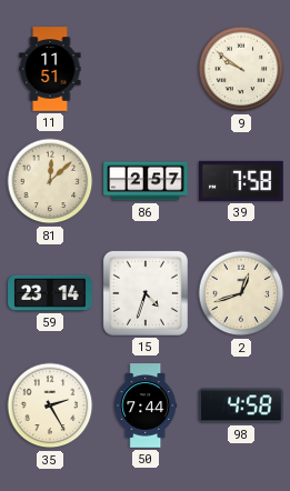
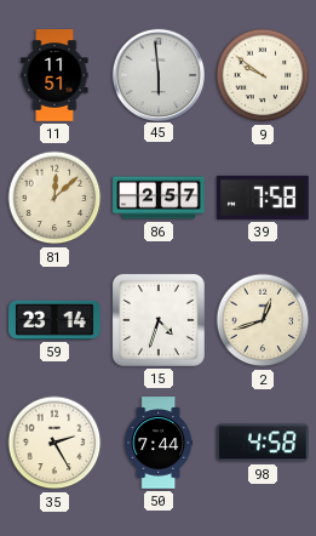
45: none -> 5:59 (157, 74)
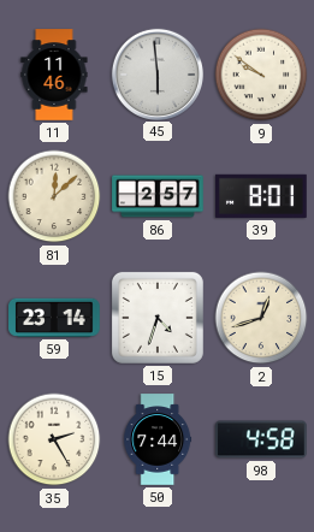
11: 11:51 -> 11:46 (54, 75)
39: 7:58 -> 8:01 (261, 196)
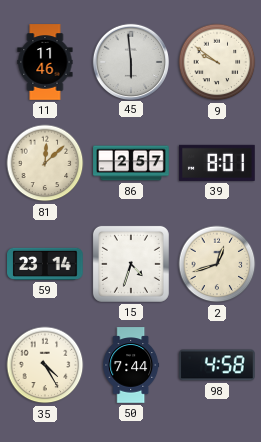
35: 2:25 -> 4:25 (45, 365)
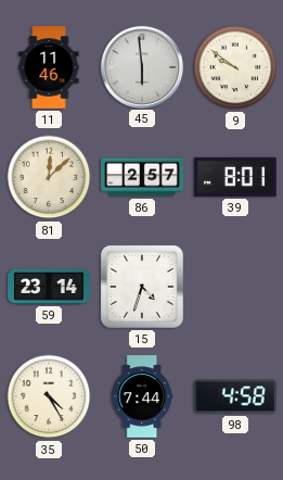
2: 12:42 -> none (217, 264)
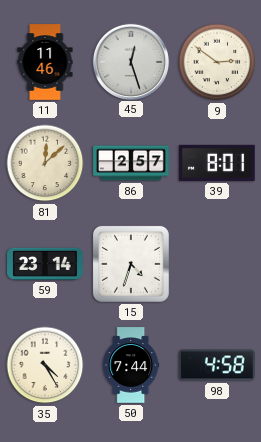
45: 5:59 -> 12:27 (130, 61)
9: 9:51 -> 2:51 (217, 62)
